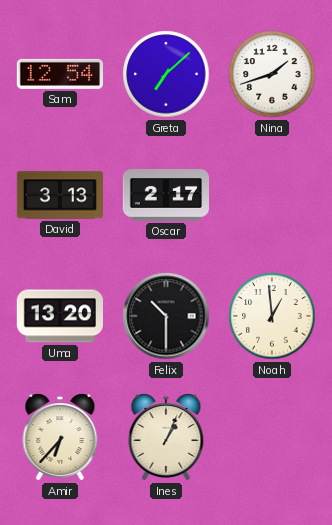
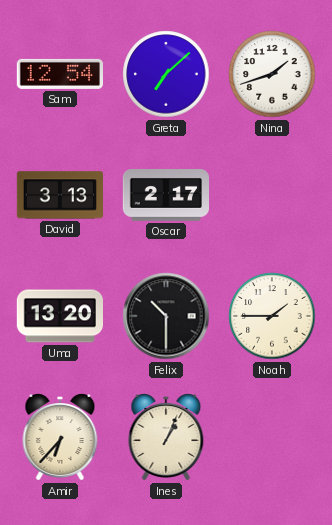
Noah: 12:59 -> 1:45 (272, 316)
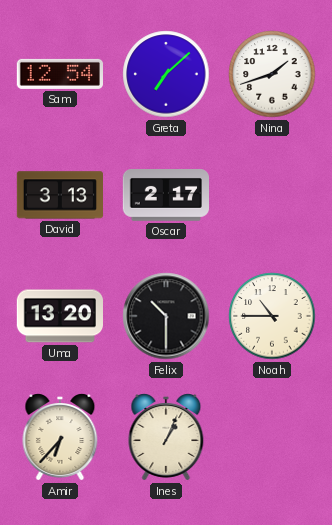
Noah: 1:45 -> 10:45 (272, 316)
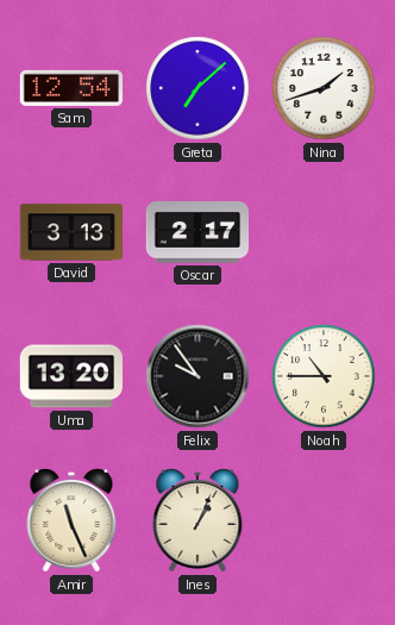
Felix: 10:30 -> 9:54 (197, 376)
Amir: 6:37 -> 11:26 (71, 520)
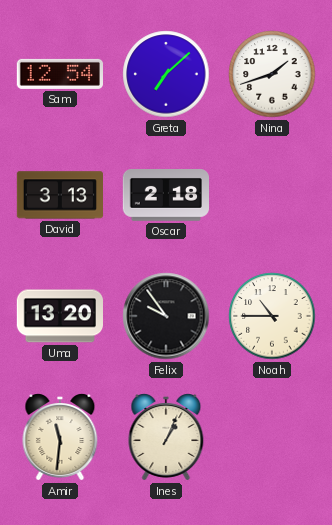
Oscar: 2:17 -> 2:18 (165, 196)
Amir: 11:26 -> 11:31 (60, 437)
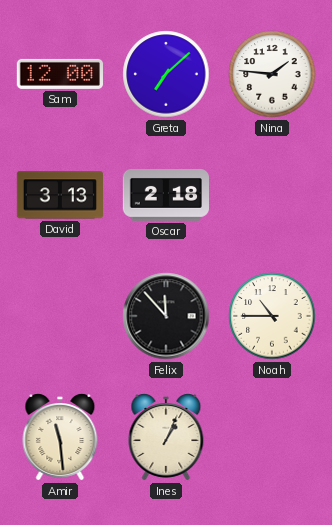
Sam: 12:54 -> 12:00 (59, 74)
Nina: 1:42 -> 1:46 (272, 74)
Uma: 13:20 -> none (59, 316)
Felix: 9:54 -> 11:53 (166, 316)
Amir: 11:31 -> 11:29 (60, 437)
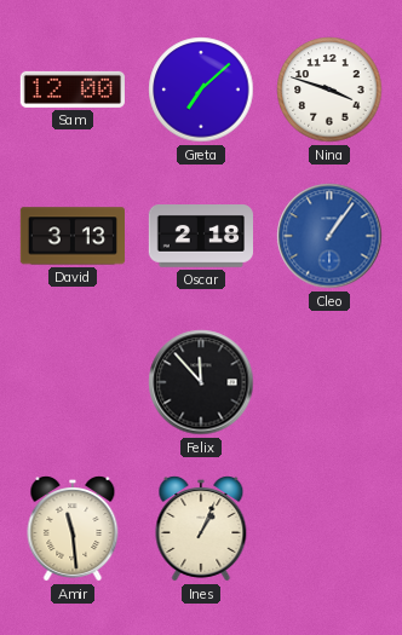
Nina: 1:46 -> 3:48 (329, 90)
Cleo: none -> 1:06 (329, 236)
Noah: 10:45 -> none (272, 316)
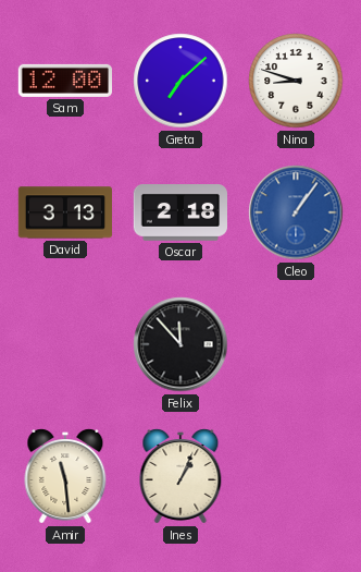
Nina: 3:48 -> 8:48 (296, 81)
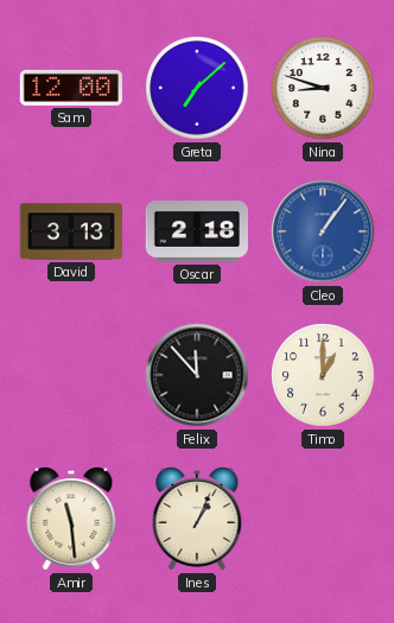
Timo: none -> 1:00 (323, 375)
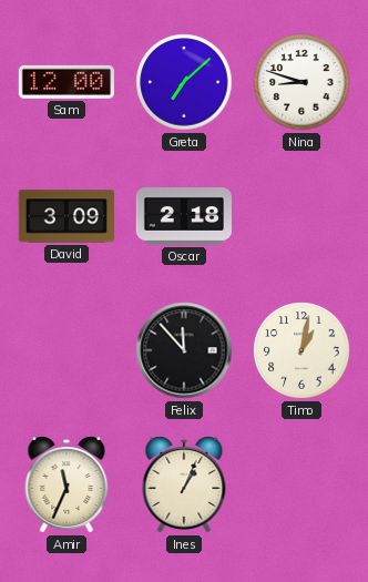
David: 3:13 -> 3:09 (65, 216)
Cleo: 1:06 -> none (323, 231)
Timo: 1:00 -> 1:02 (301, 350)
Amir: 11:29 -> 11:34 (67, 484)
